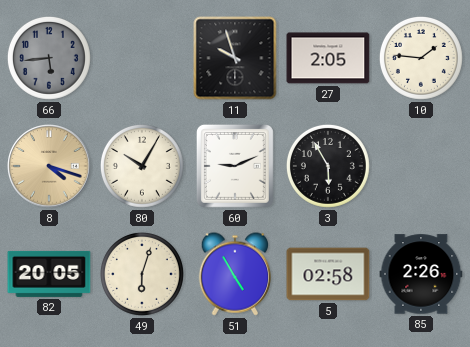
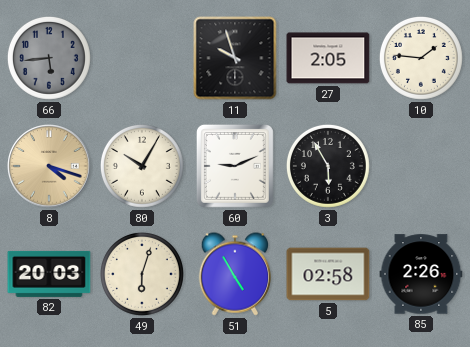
82: 20:05 -> 20:03 (49, 274)
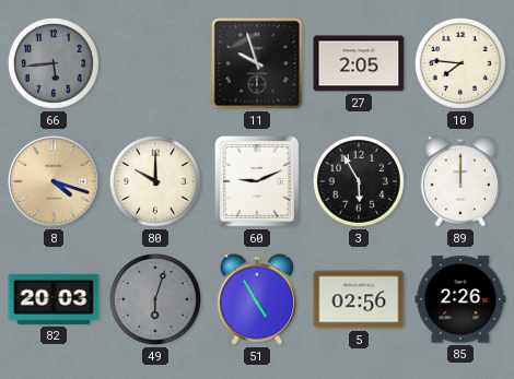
10: 1:46 -> 7:46 (460, 63)
80: 10:05 -> 10:00 (155, 181)
89: none -> 12:00 (459, 181)
49 dial: cream -> grey (155, 299)
5: 02:58 -> 02:56 (359, 299)
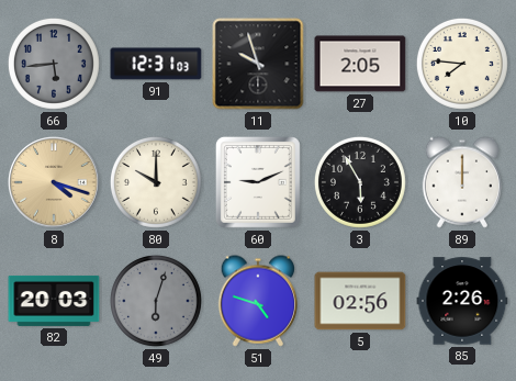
91: none -> 12:31 (156, 64)
51: 4:55 -> 4:48 (257, 301)
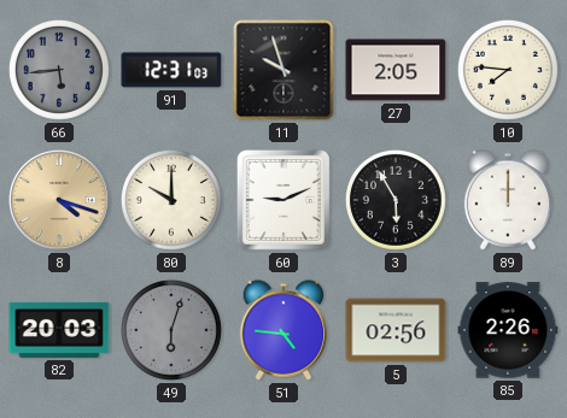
51: 4:48 -> 4:46 (282, 330)
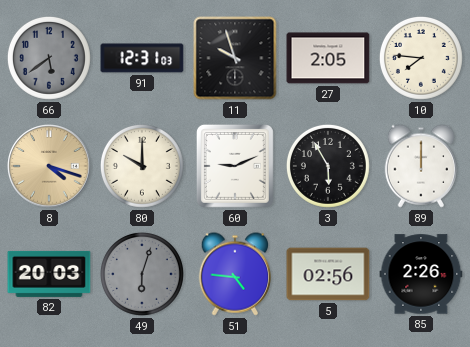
66: 5:44 -> 5:39 (49, 58)
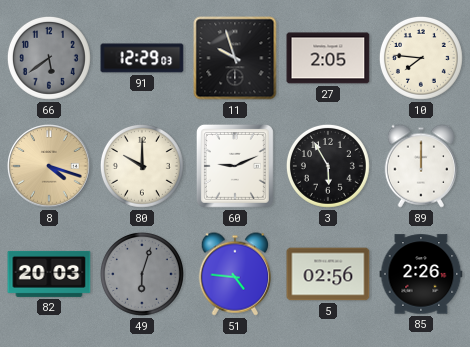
91: 12:31 -> 12:29 (142, 58)
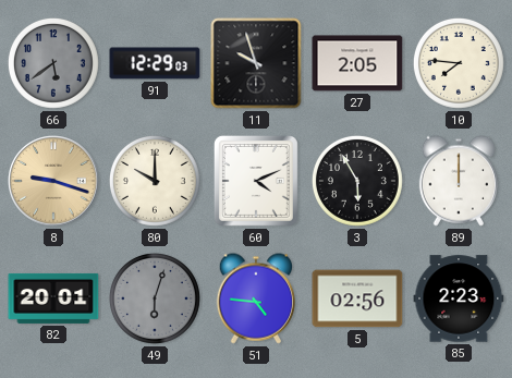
8: 4:18 -> 9:18 (53, 181)
60: 9:11 -> 4:11 (256, 181)
82: 20:03 -> 20:01 (53, 298)
85: 2:26 -> 2:23 (459, 298)
